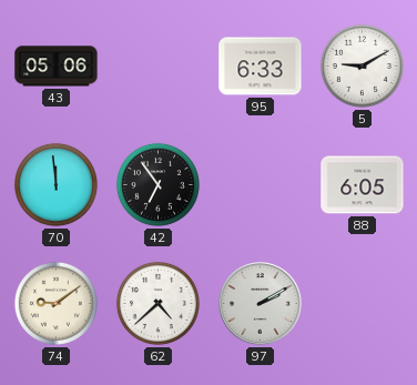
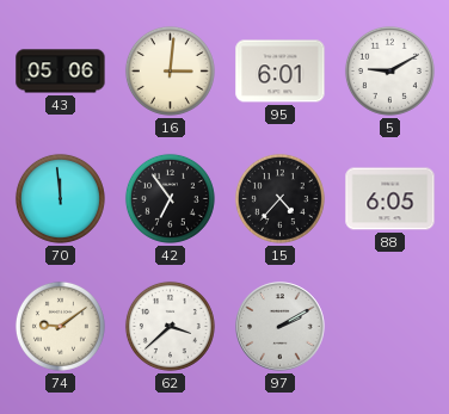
16: none -> 3:01 (170, 70)
95: 6:33 -> 6:01 (281, 72)
15: none -> 4:37 (279, 198)
62: 4:38 -> 3:38 (170, 326)
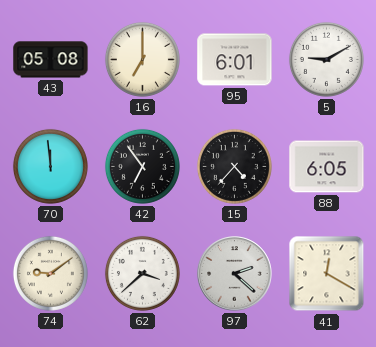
43: 05:06 -> 05:08 (51, 60)
16: 3:01 -> 7:00 (142, 59)
97: 2:10 -> 2:22 (235, 274)
41: none -> 12:20 (327, 274)
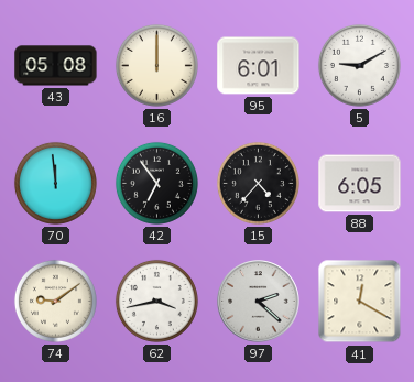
16: 7:00 -> 12:00 (156, 65)
62: 3:38 -> 3:43 (156, 301)
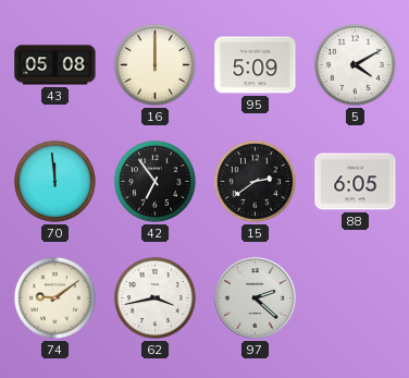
95: 6:01 -> 5:09 (256, 65)
5: 9:10 -> 4:10 (355, 64)
15: 4:37 -> 2:39 (255, 181)
41: 12:20 -> none (360, 302)
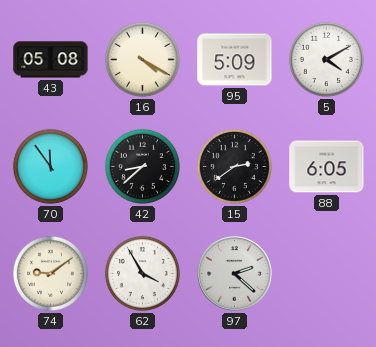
16: 12:00 -> 4:20 (142, 59)
70: 11:59 -> 11:54 (50, 166)
42: 6:54 -> 8:38 (142, 166)
62: 3:43 -> 3:55 (142, 273)
